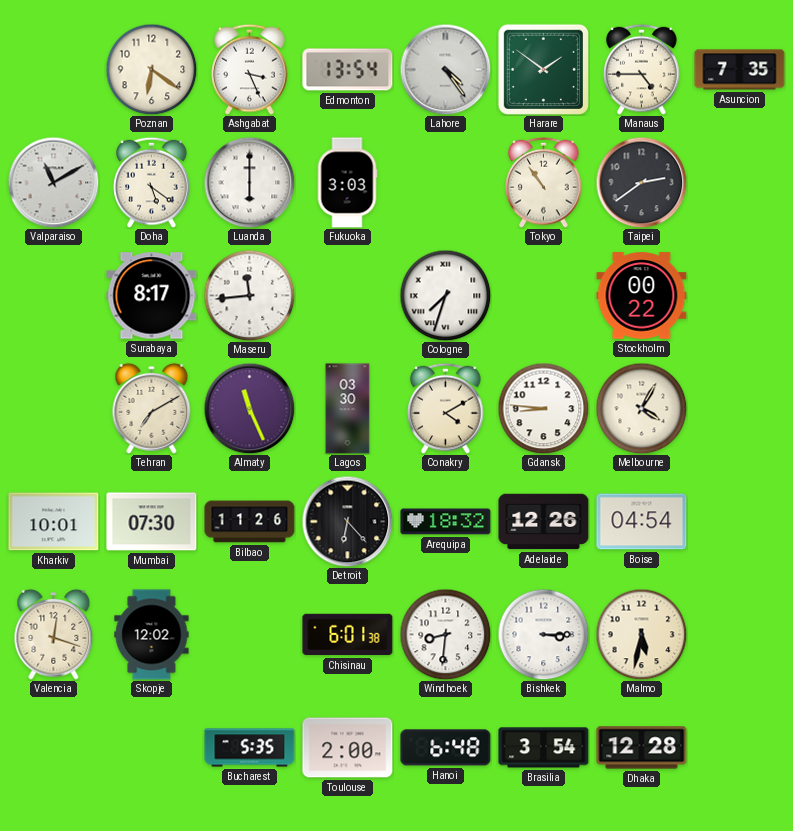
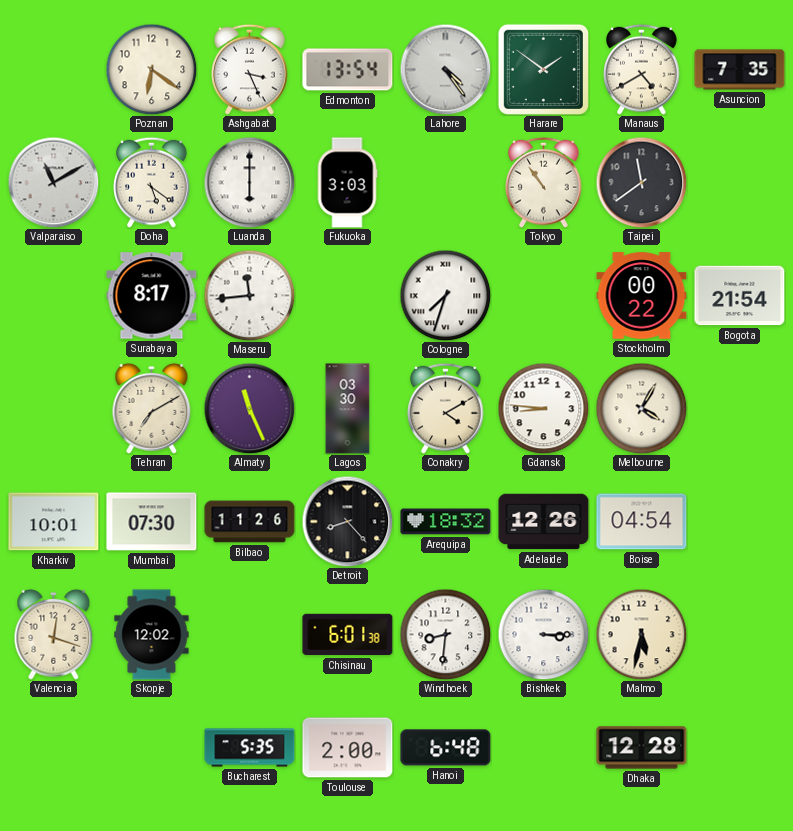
Manaus: 4:45 -> 4:40 (642, 69)
Taipei: 2:39 -> 11:39 (641, 182)
Bogota: none -> 21:54 (740, 296)
Detroit: 6:23 -> 8:23 (347, 521)
Brasilia: 3:54 -> none (544, 748)
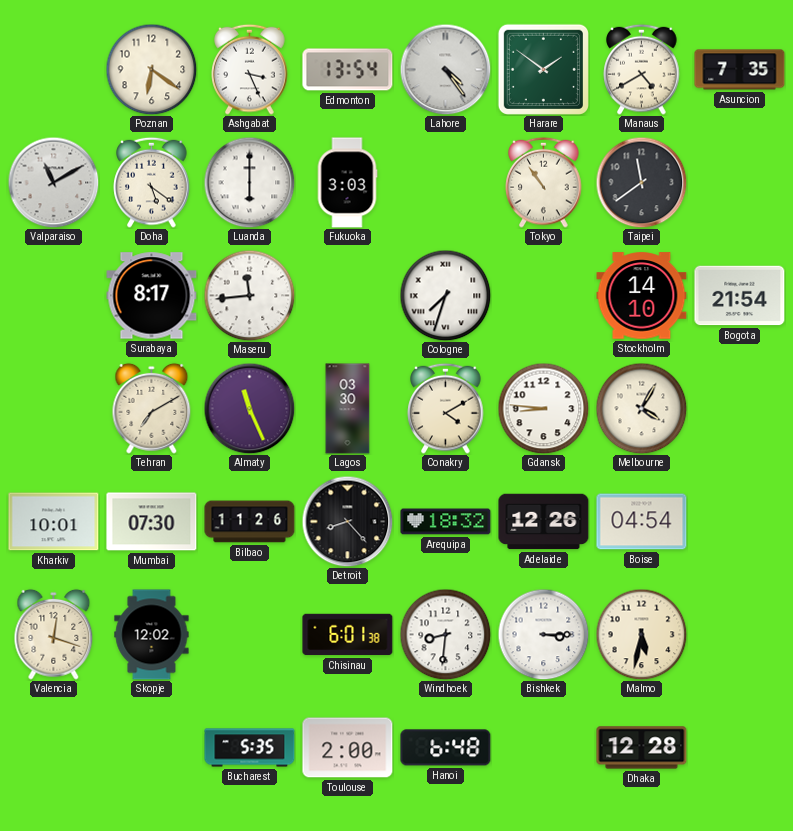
Stockholm: 00:22 -> 14:10 (642, 296)
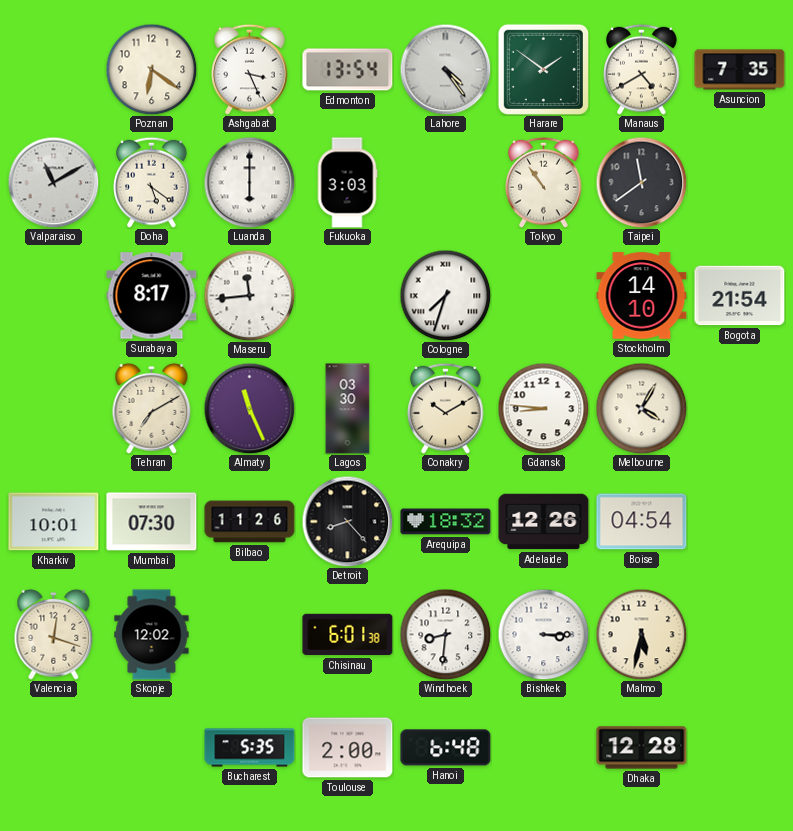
Conakry: 4:10 -> 10:10 (446, 408)
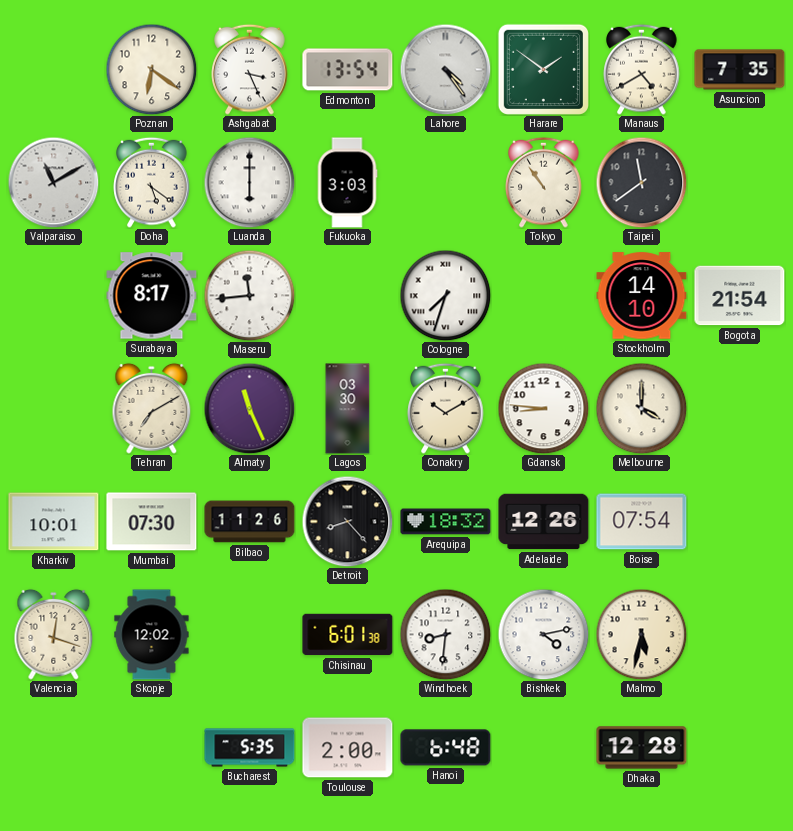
Melbourne: 4:05 -> 4:00 (641, 408)
Boise: 04:54 -> 07:54 (642, 522)
Bishkek: 3:15 -> 4:13 (543, 634)
